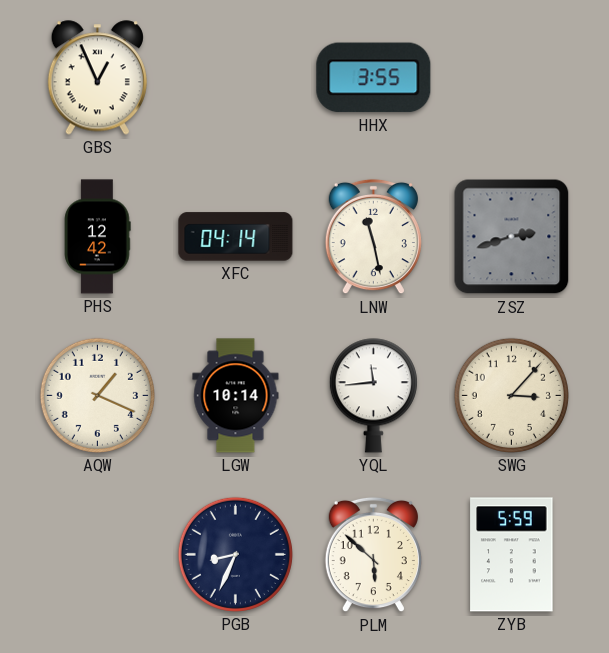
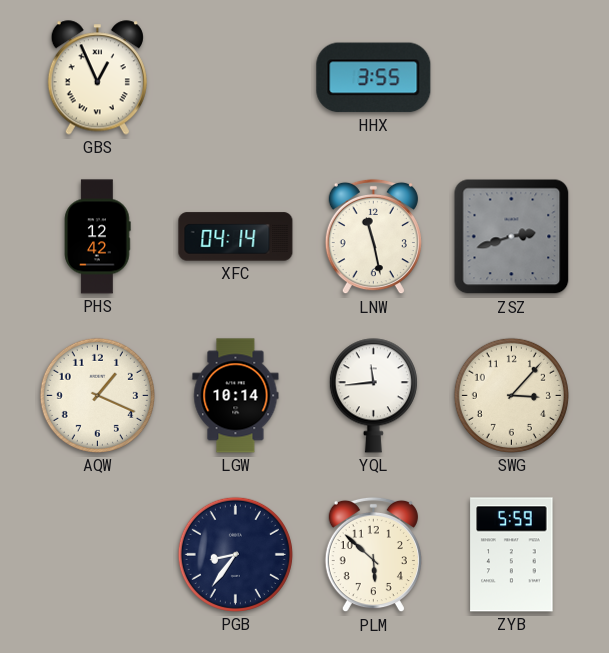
PGB: 8:34 -> 8:36 (235, 554)
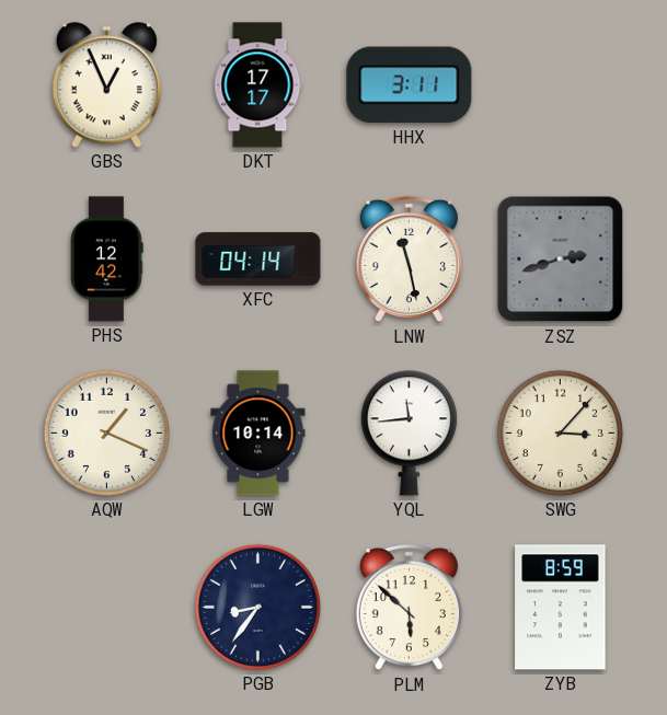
DKT: none -> 17:17 (258, 85)
HHX: 3:55 -> 3:11 (410, 85)
ZYB: 5:59 -> 8:59 (561, 608)
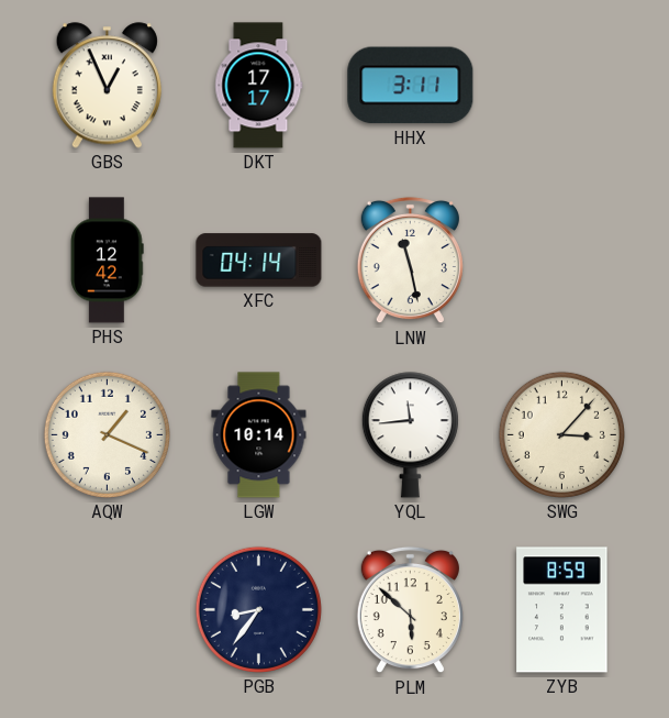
ZSZ: 2:42 -> none (561, 260)
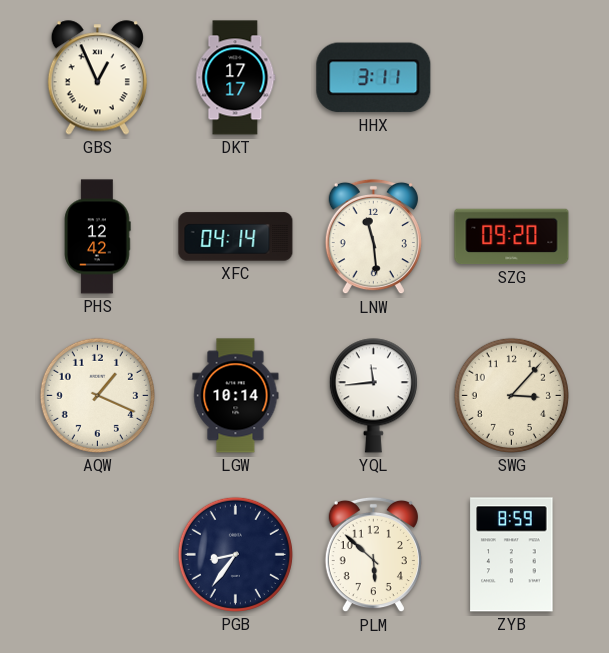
LNW: 11:28 -> 11:29 (373, 237)
SZG: none -> 09:20 (512, 237)
